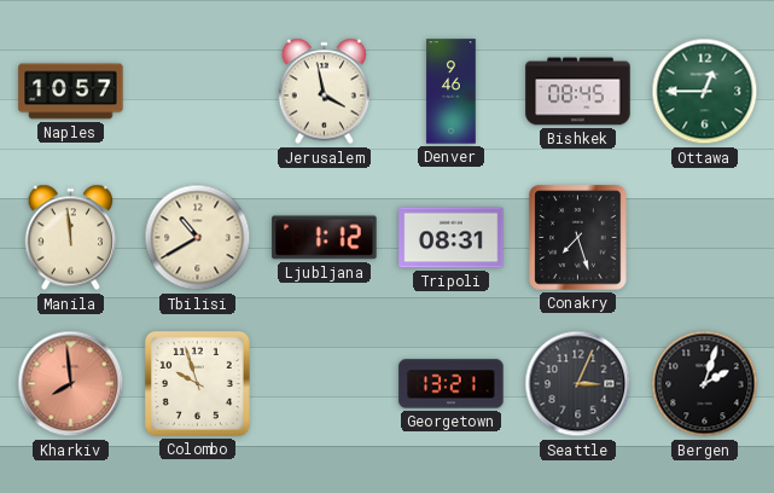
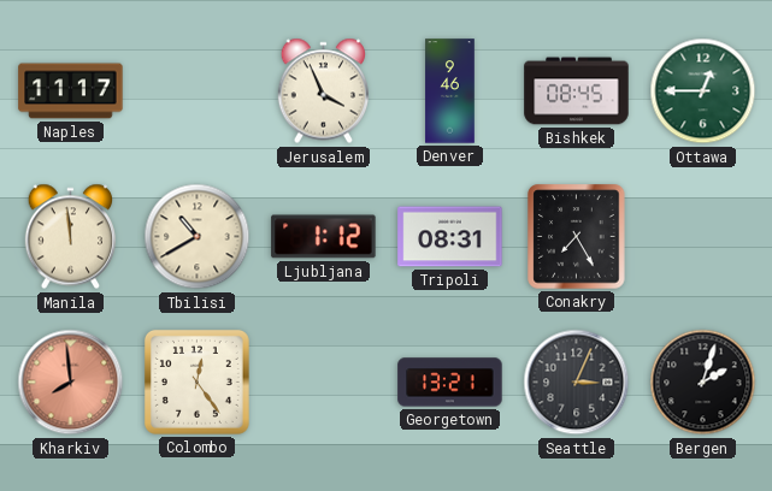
Naples: 10:57 -> 11:17 (71, 91)
Jerusalem: 3:58 -> 3:56 (323, 91)
Conakry: 7:27 -> 7:25 (577, 237)
Colombo: 9:57 -> 12:24 (196, 381)
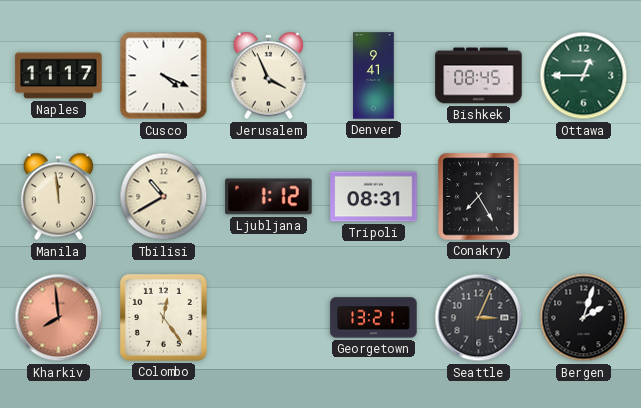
Cusco: none -> 4:19 (164, 76)
Denver: 9:46 -> 9:41 (374, 76)
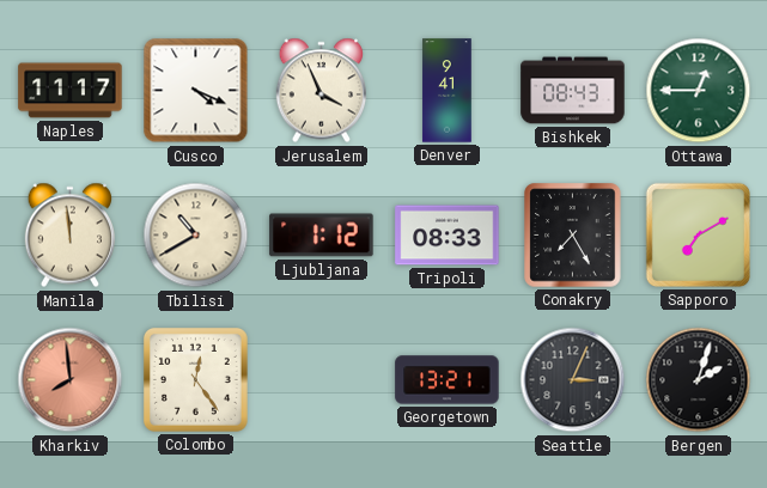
Bishkek: 08:45 -> 08:43 (573, 91)
Tripoli: 08:31 -> 08:33 (448, 236)
Sapporo: none -> 7:10 (698, 234)
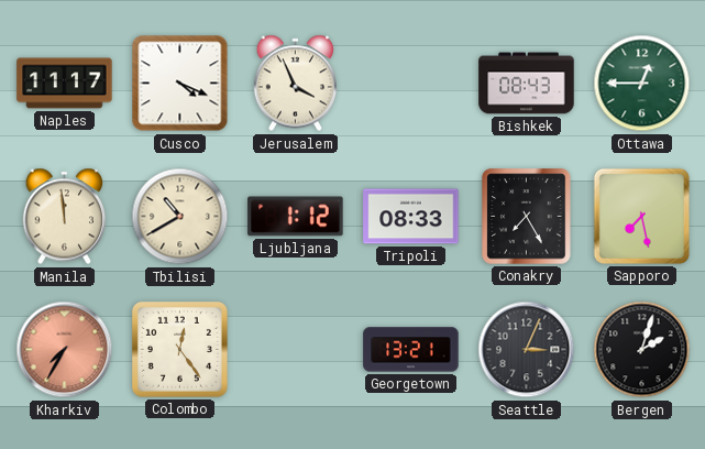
Denver: 9:41 -> none (448, 91)
Sapporo: 7:10 -> 7:28 (641, 216)
Kharkiv: 7:59 -> 7:35 (65, 350)
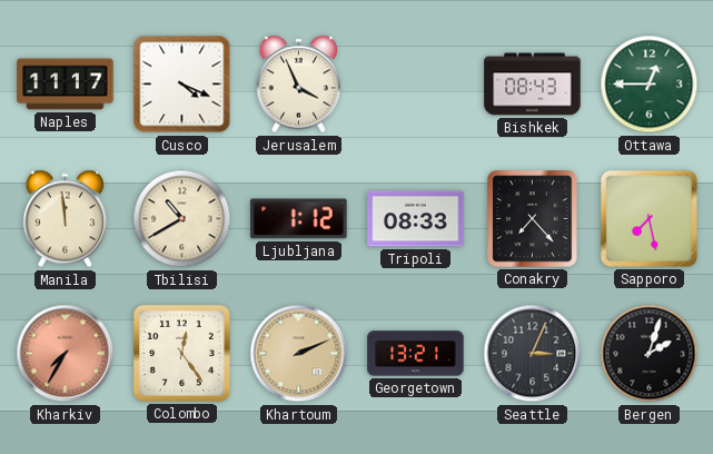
Conakry: 7:25 -> 7:23 (533, 219)
Khartoum: none -> 2:11 (299, 354)
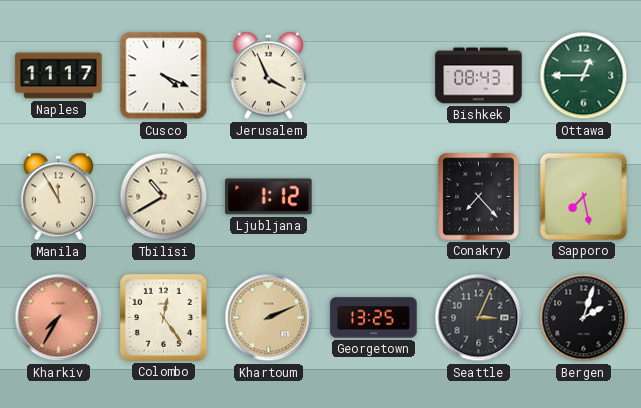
Manila: 11:59 -> 11:55 (58, 197)
Tripoli: 08:33 -> none (416, 219)
Georgetown: 13:21 -> 13:25 (374, 318)
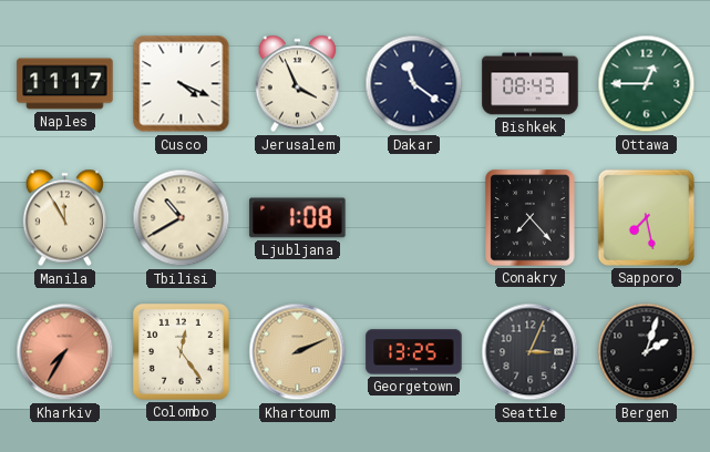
Dakar: none -> 11:21 (414, 84)
Ljubljana: 1:12 -> 1:08 (298, 218)
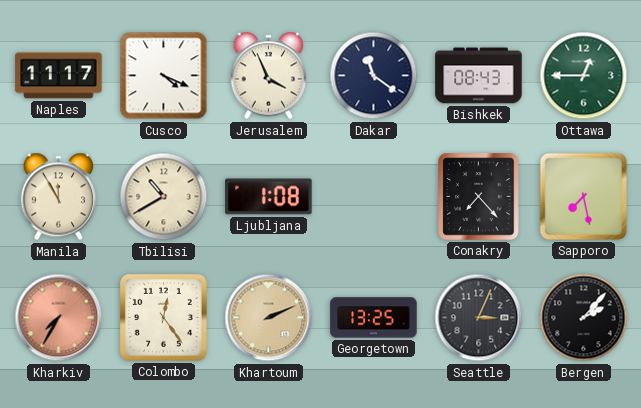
Bergen: 2:03 -> 2:07 (584, 318)
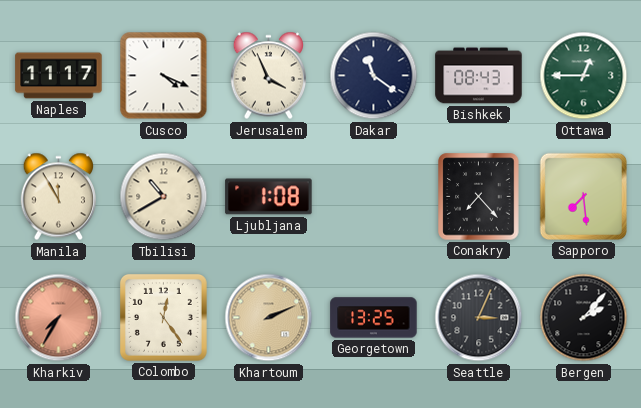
Sapporo: 7:28 -> 7:29 (583, 196)
